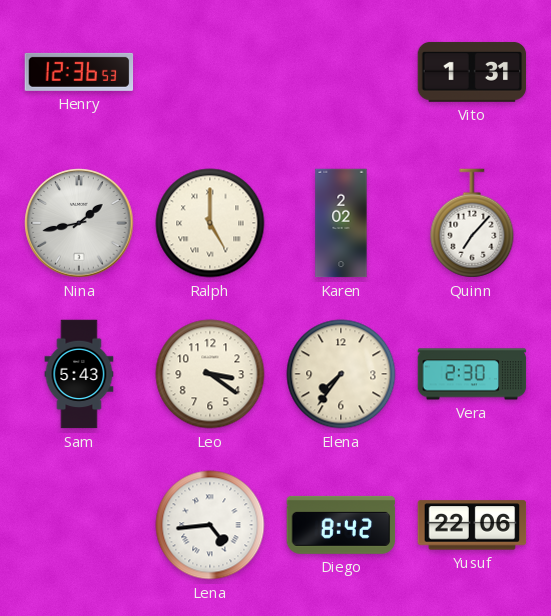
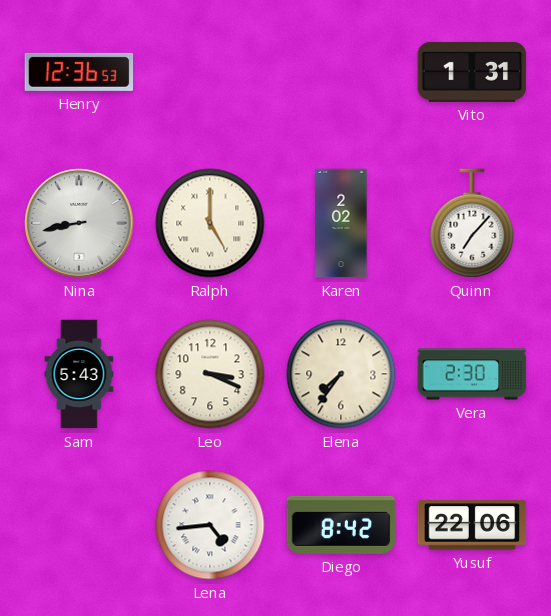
Nina: 1:43 -> 8:43 (79, 223)
Leo: 3:21 -> 3:19 (210, 374)
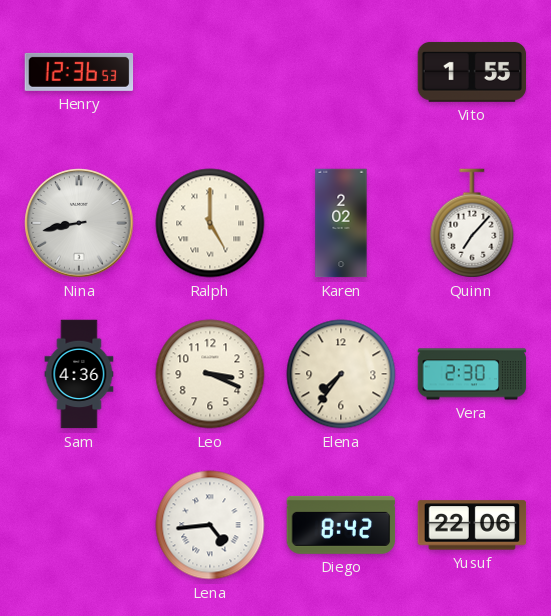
Vito: 1:31 -> 1:55 (472, 72)
Sam: 5:43 -> 4:36 (79, 374)
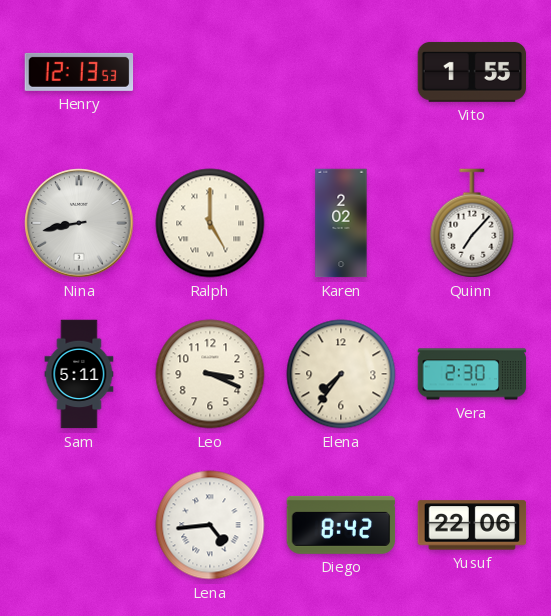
Henry: 12:36 -> 12:13 (79, 72)
Sam: 4:36 -> 5:11 (79, 374)
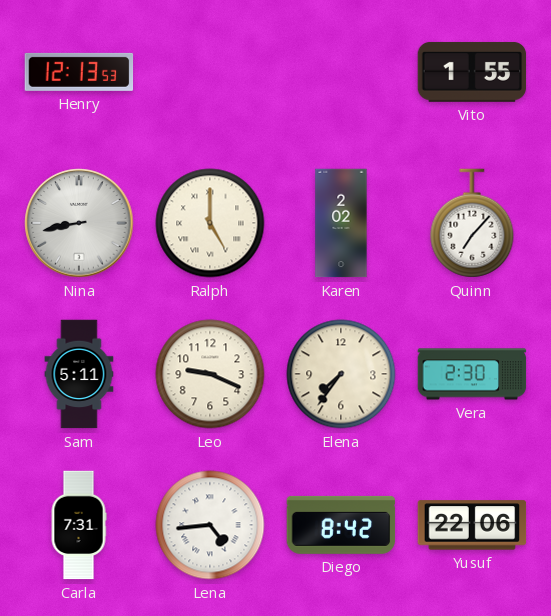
Leo: 3:19 -> 9:19 (210, 374)
Carla: none -> 7:31 (79, 525)
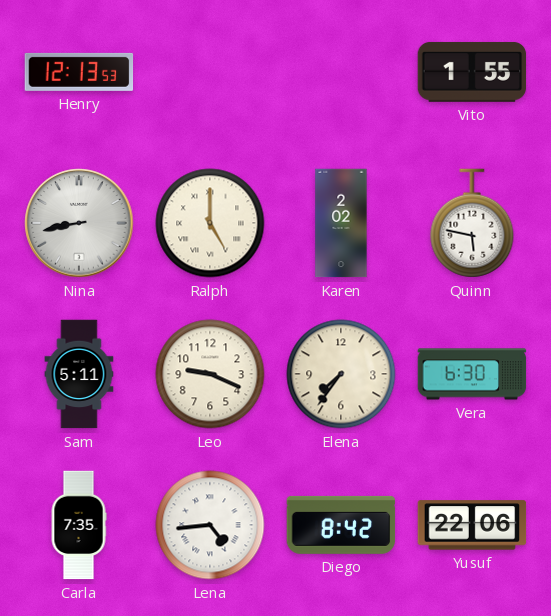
Quinn: 7:07 -> 5:47 (472, 223)
Vera: 2:30 -> 6:30 (472, 374)
Carla: 7:31 -> 7:35 (79, 525)
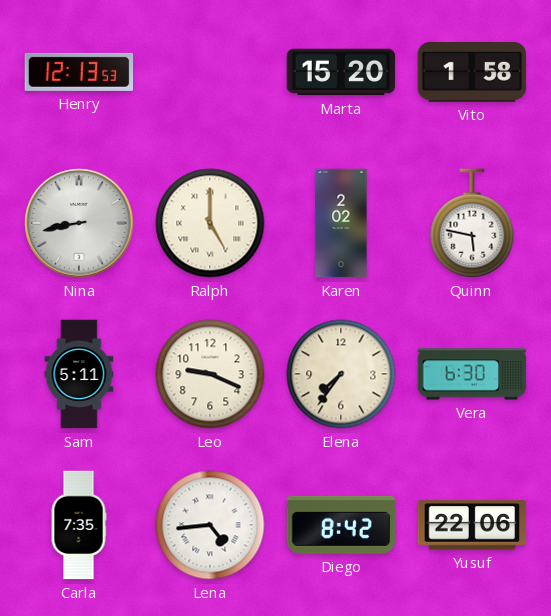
Marta: none -> 15:20 (341, 72)
Vito: 1:55 -> 1:58 (472, 72)
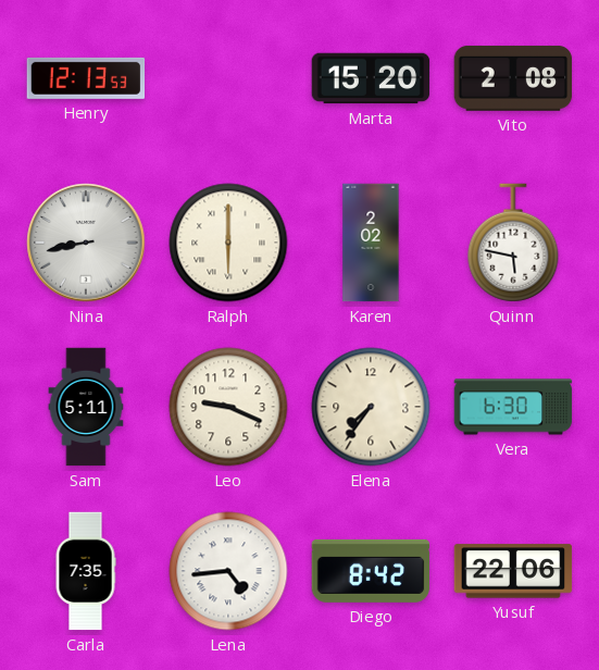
Vito: 1:58 -> 2:08 (513, 78)
Ralph: 5:00 -> 6:00 (228, 243)
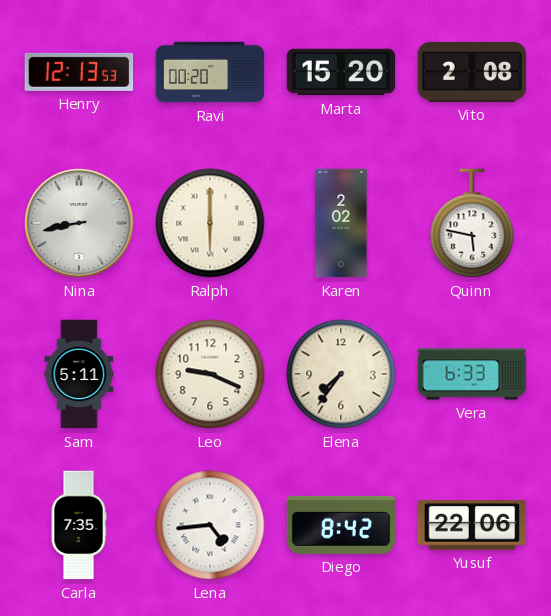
Ravi: none -> 00:20 (210, 72)
Vera: 6:30 -> 6:33 (472, 374)
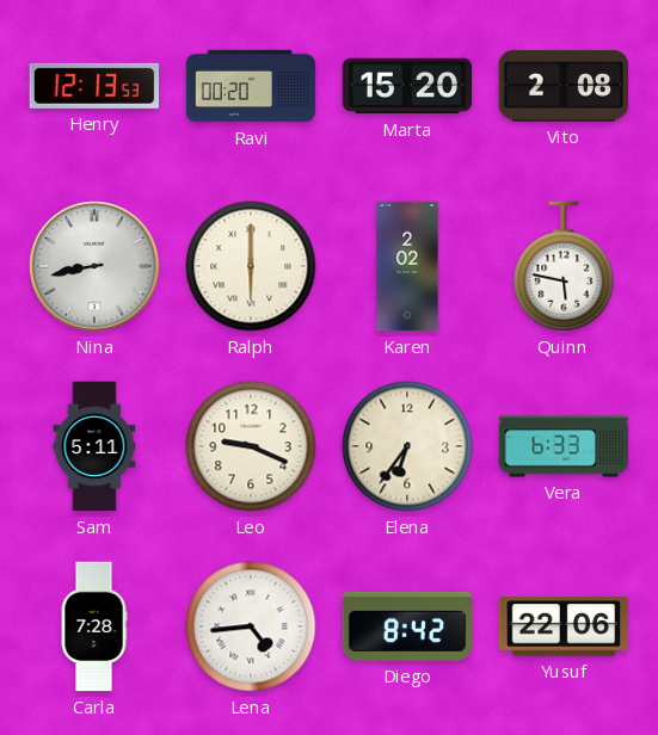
Elena: 7:36 -> 6:36 (407, 446)
Carla: 7:35 -> 7:28 (94, 626)
